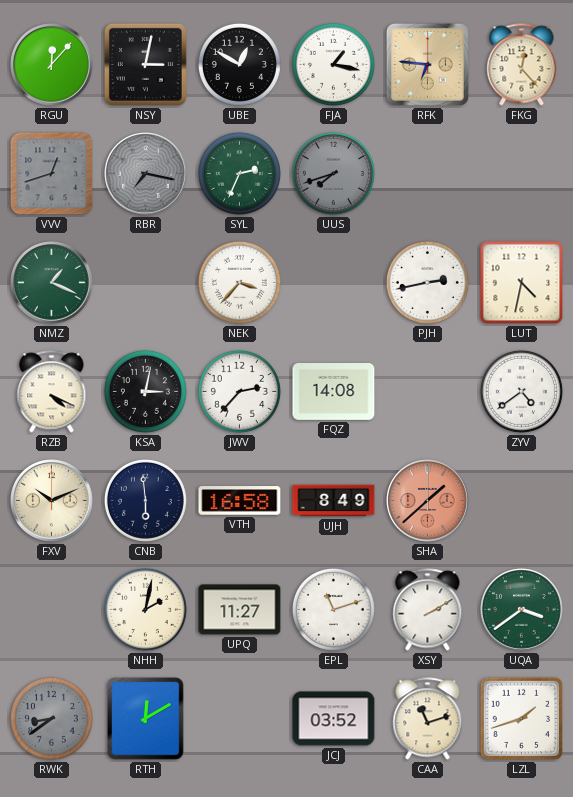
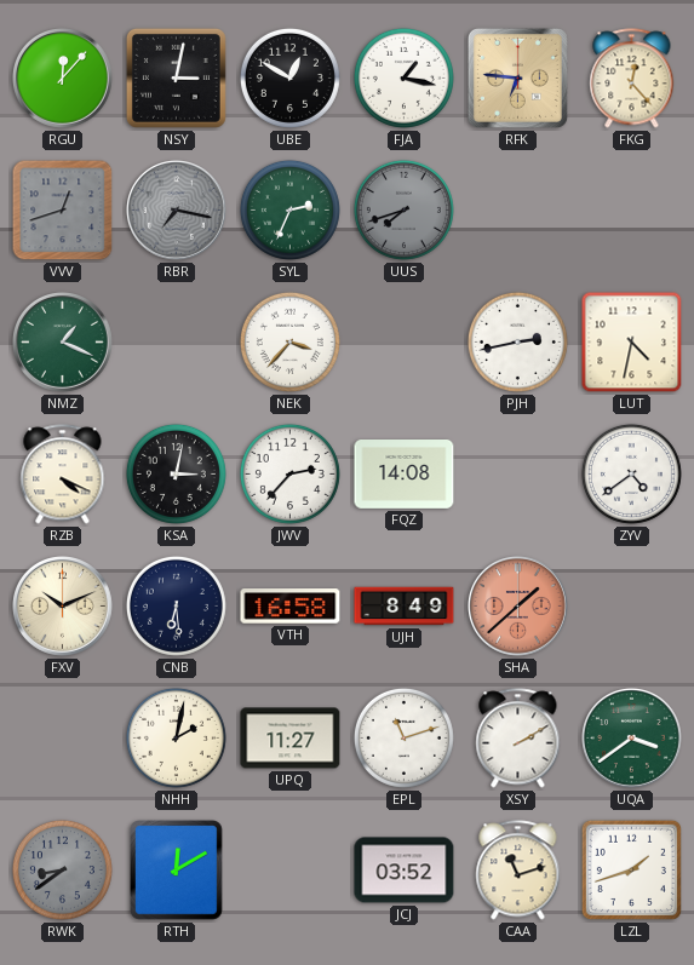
CNB: 5:59 -> 6:29 (176, 605)
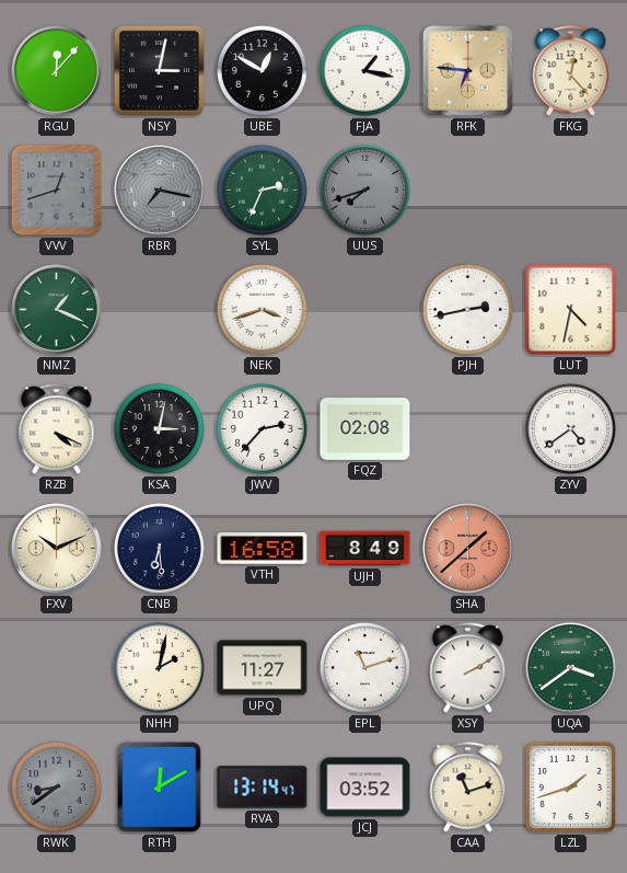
NEK: 3:37 -> 3:42 (262, 309)
FQZ: 14:08 -> 02:08 (365, 429)
RVA: none -> 13:14 (263, 788)
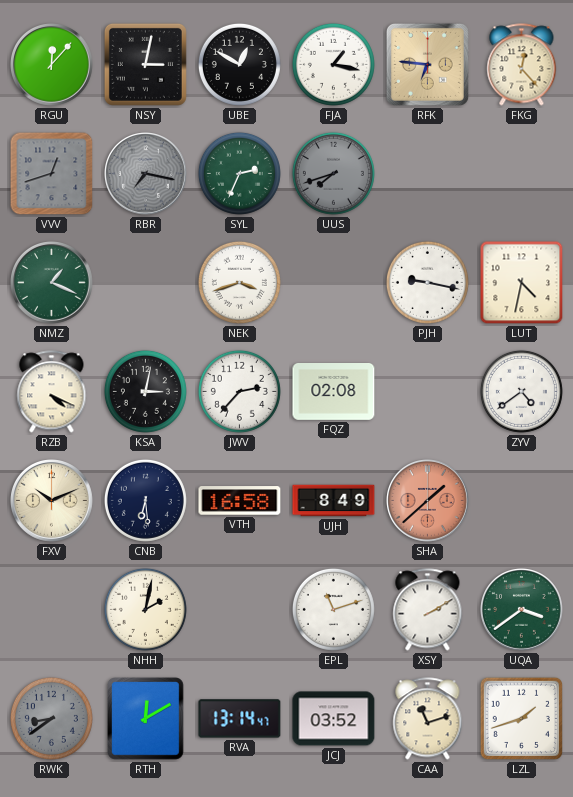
PJH: 2:43 -> 9:17 (427, 282)
UPQ: 11:27 -> none (263, 668)
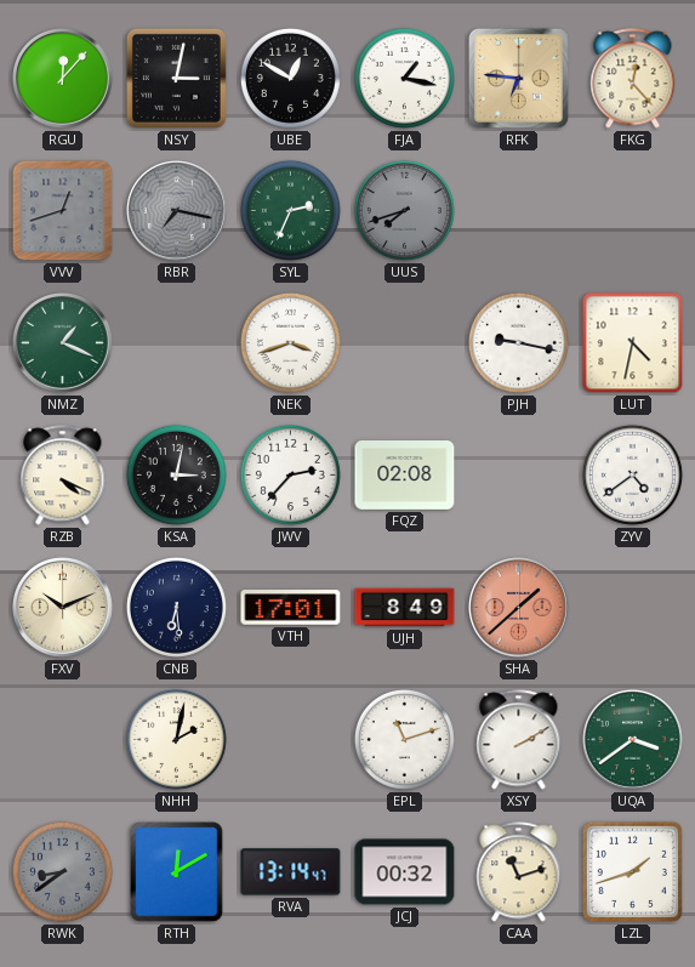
VTH: 16:58 -> 17:01 (291, 608)
JCJ: 03:52 -> 00:32 (405, 872)
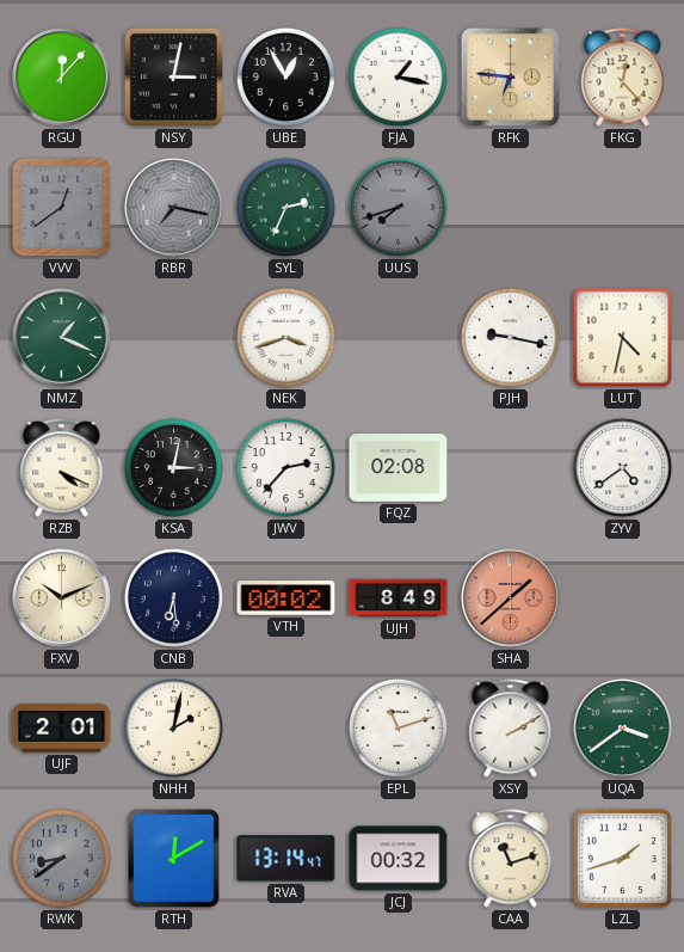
UBE: 12:50 -> 12:55 (285, 76)
VVV: 12:42 -> 12:39 (62, 208)
VTH: 17:01 -> 00:02 (286, 598)
UJF: none -> 2:01 (62, 729)
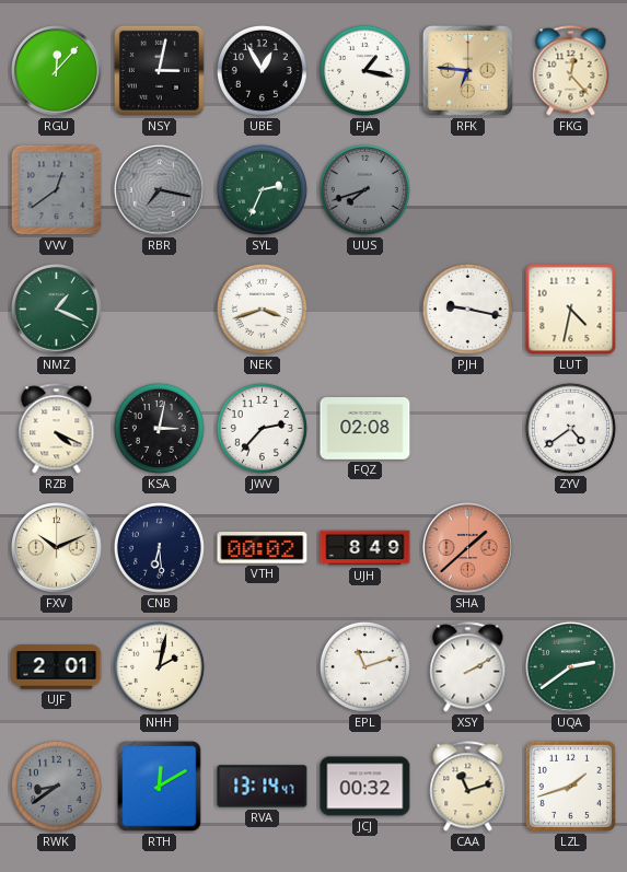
UQA: 3:39 -> 2:39 (571, 667)
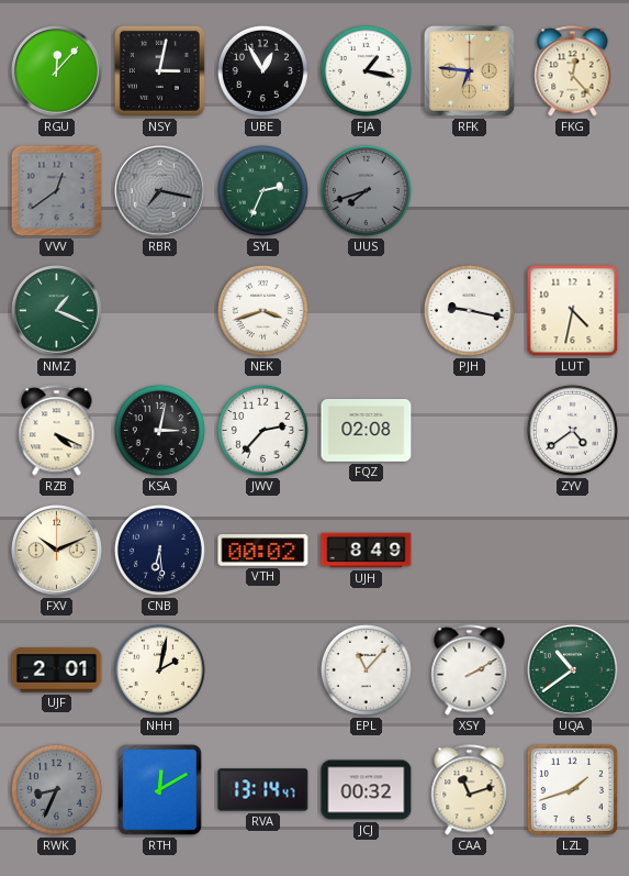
SHA: 1:38 -> none (468, 548)
EPL: 11:12 -> 11:07 (366, 669)
UQA: 2:39 -> 10:39 (573, 670)
RWK: 8:39 -> 8:34 (56, 789)
